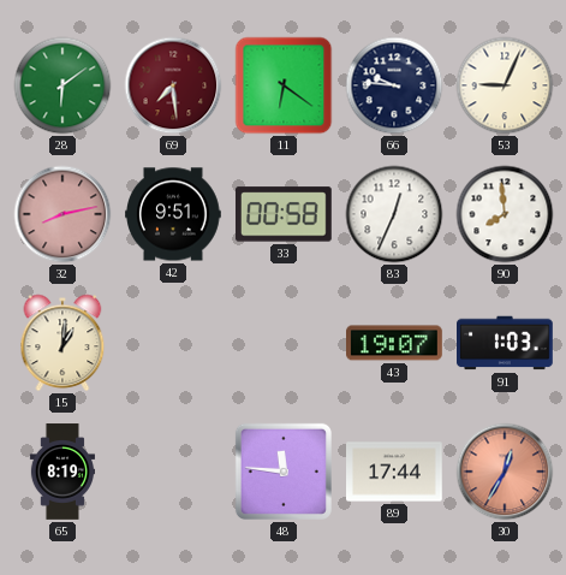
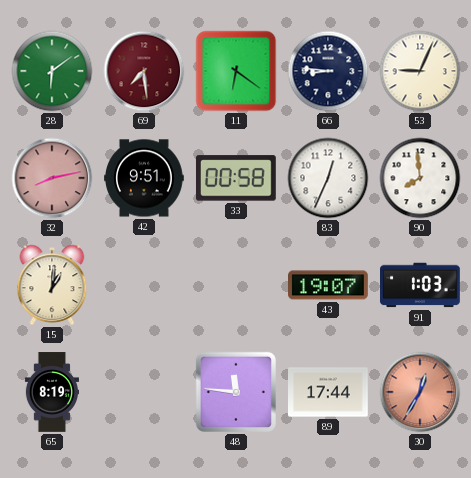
66: 9:46 -> 8:46 (328, 71)
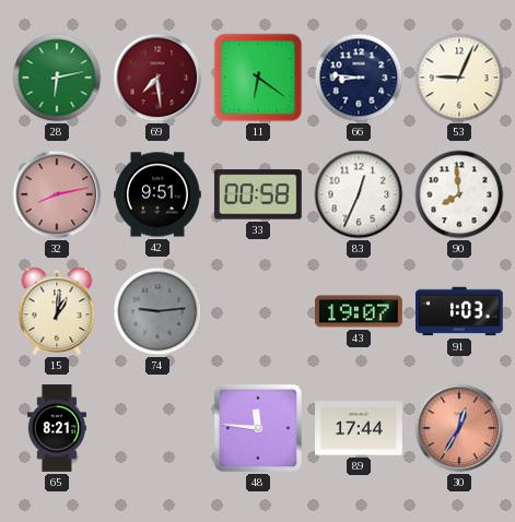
28: 6:09 -> 6:13 (57, 78)
74: none -> 9:14 (157, 311)
65: 8:19 -> 8:21 (56, 428)
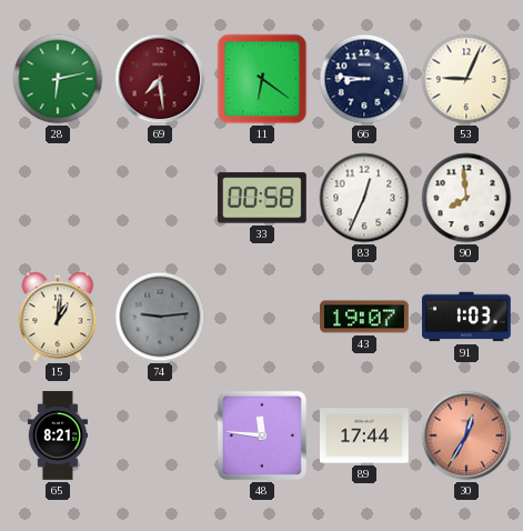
32: 8:13 -> none (57, 194)
42: 9:51 -> none (157, 194)
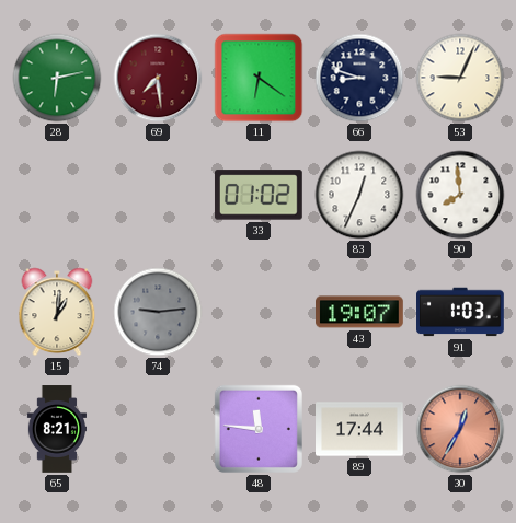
66: 8:46 -> 8:48 (359, 78)
33: 00:58 -> 01:02 (259, 195)
